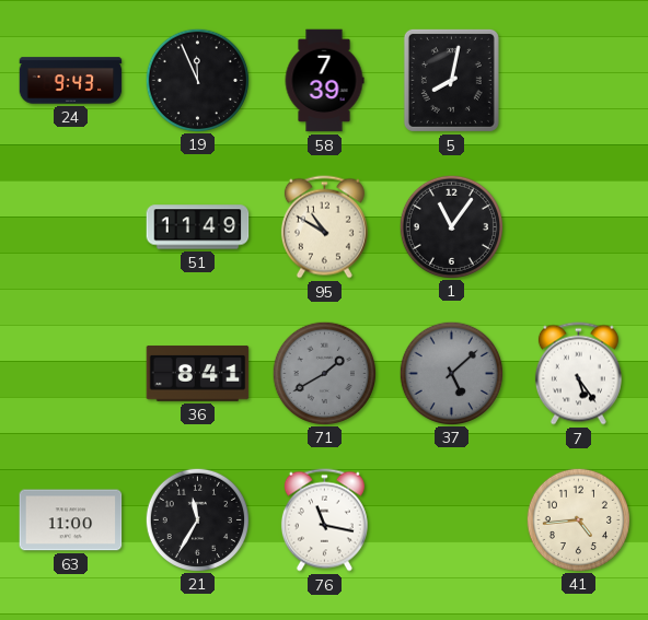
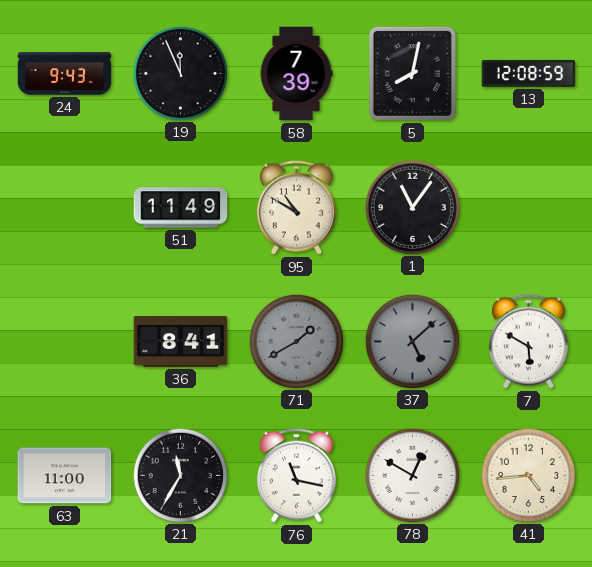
13: none -> 12:08 (529, 73)
7: 5:24 -> 5:50 (528, 342)
78: none -> 12:50 (412, 475)
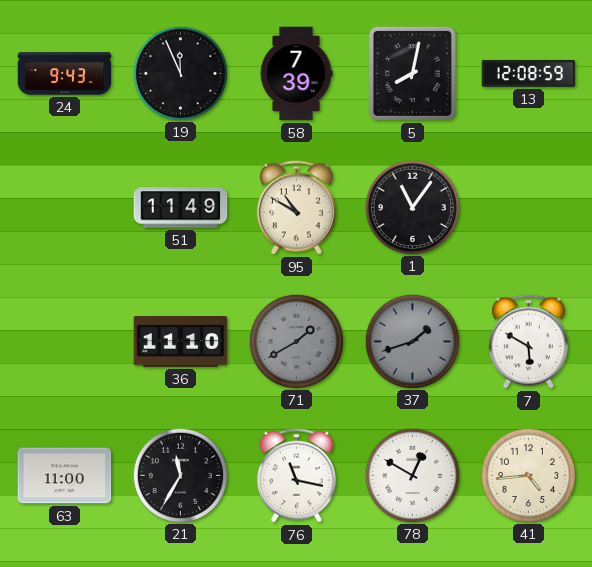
36: 8:41 -> 11:10 (181, 342)
37: 5:08 -> 1:42 (412, 341)
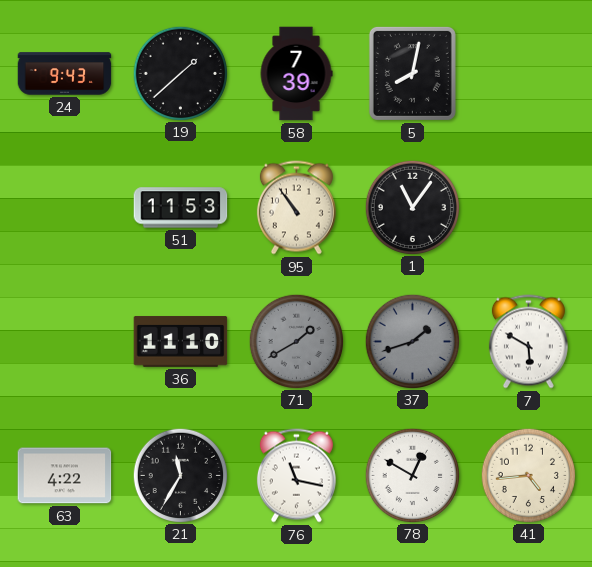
19: 11:56 -> 1:38 (180, 73)
13: 12:08 -> none (529, 73)
51: 11:49 -> 11:53 (181, 208)
95: 10:50 -> 10:54 (296, 208)
63: 11:00 -> 4:22 (65, 476)
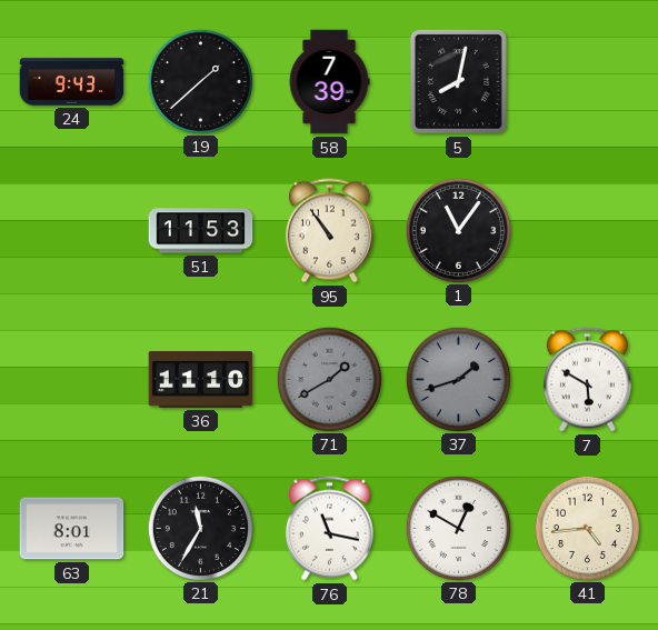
63: 4:22 -> 8:01 (72, 529)
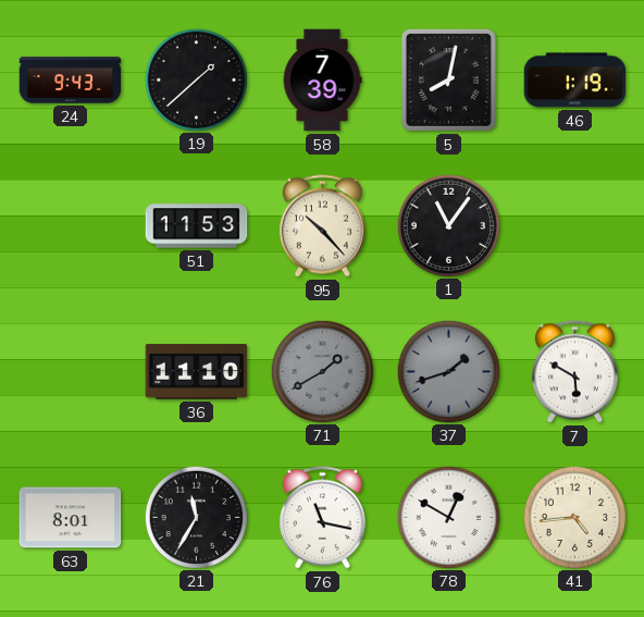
46: none -> 1:19 (575, 81)
95: 10:54 -> 10:23 (322, 226)
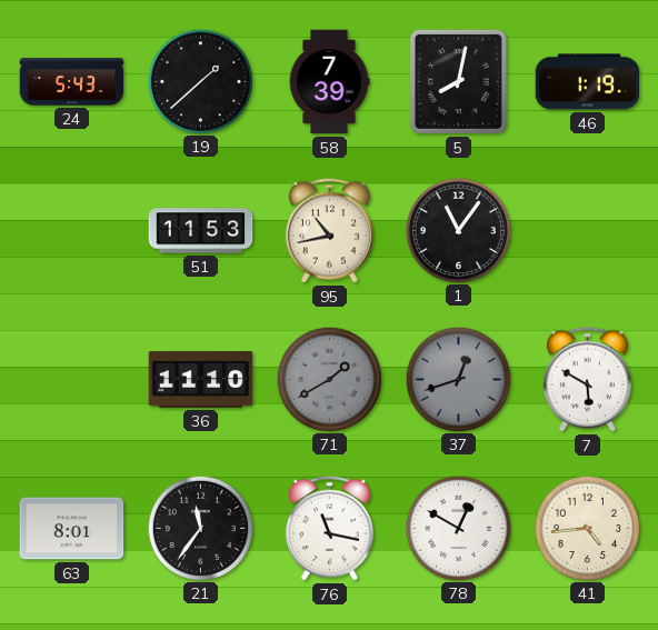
24: 9:43 -> 5:43 (72, 82)
95: 10:23 -> 10:43 (329, 231)
37: 1:42 -> 12:42 (458, 379)
21: 11:35 -> 11:36 (200, 528)
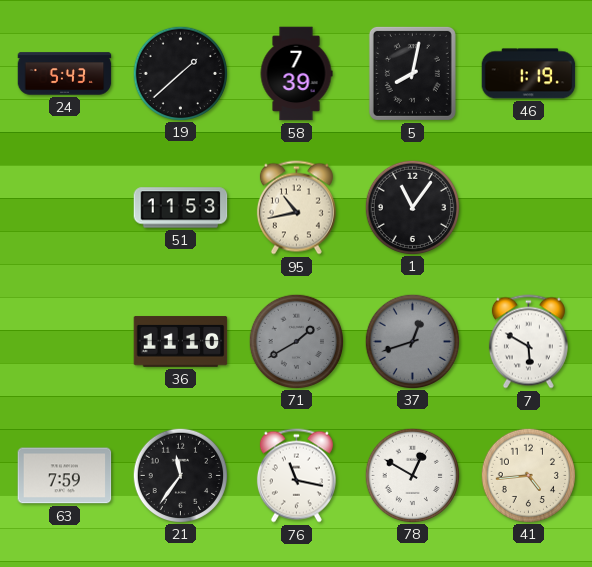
63: 8:01 -> 7:59 (65, 476)
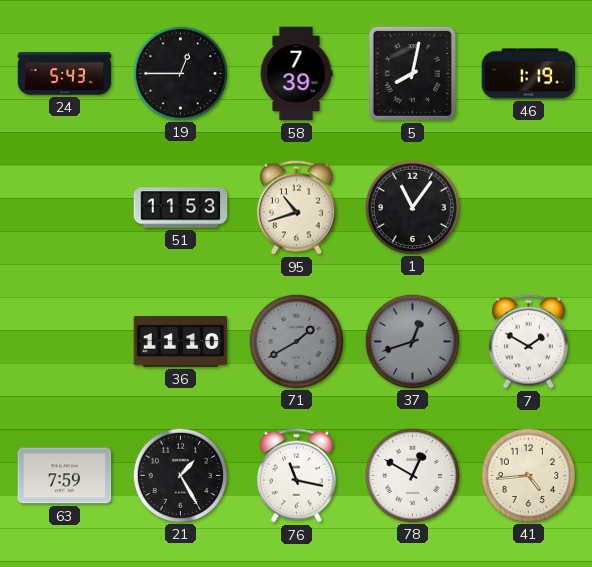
19: 1:38 -> 12:45 (180, 73)
95: 10:43 -> 10:42 (296, 208)
7: 5:50 -> 1:50 (528, 342)
21: 11:36 -> 1:25 (180, 475)
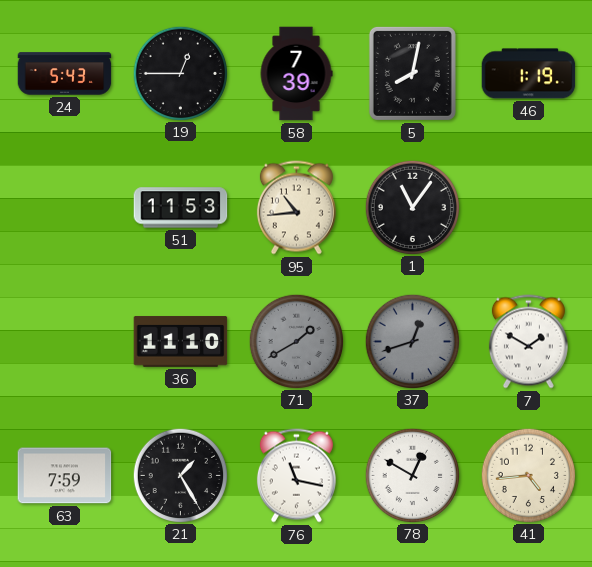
95: 10:42 -> 10:44 (296, 208)
